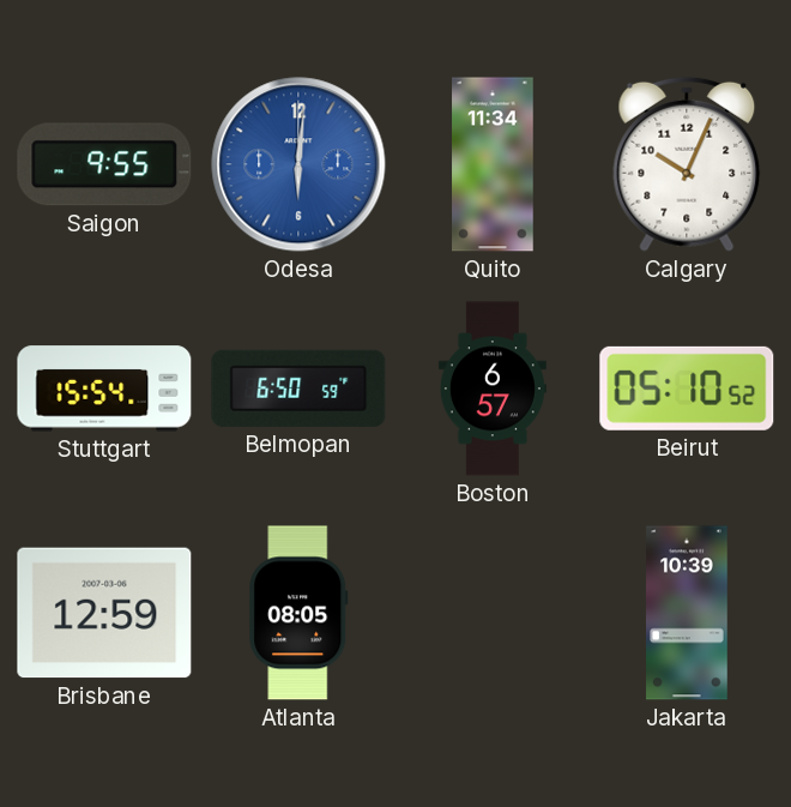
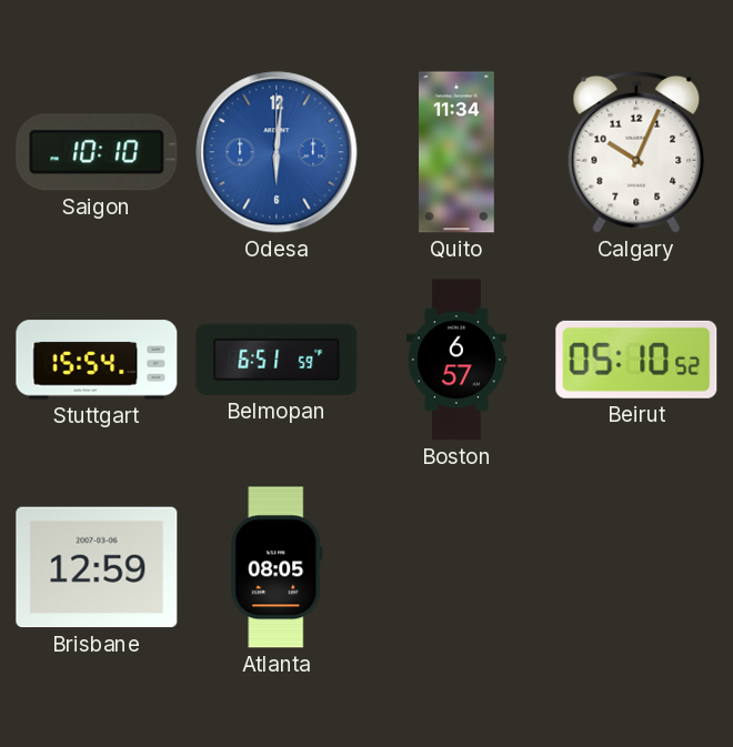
Saigon: 9:55 -> 10:10 (97, 152)
Belmopan: 6:50 -> 6:51 (277, 360)
Jakarta: 10:39 -> none (687, 613)
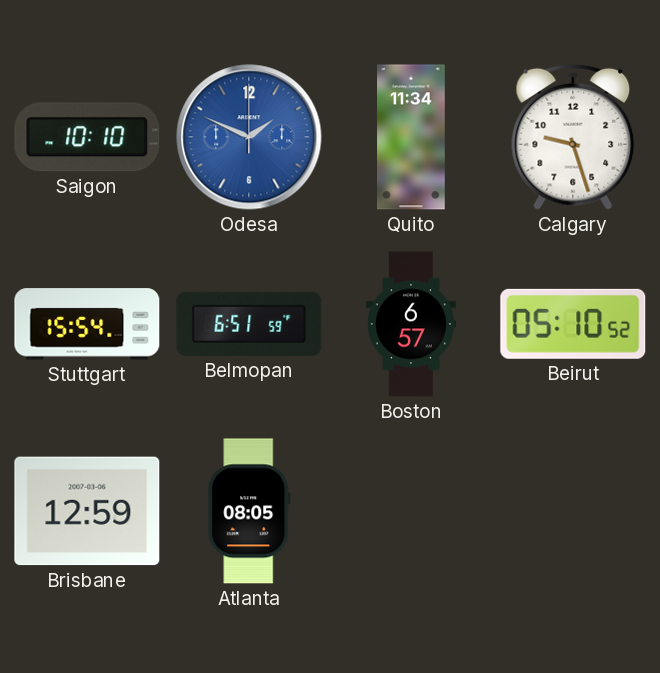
Odesa: 6:01 -> 1:49 (249, 137)
Calgary: 10:04 -> 9:27 (573, 137)
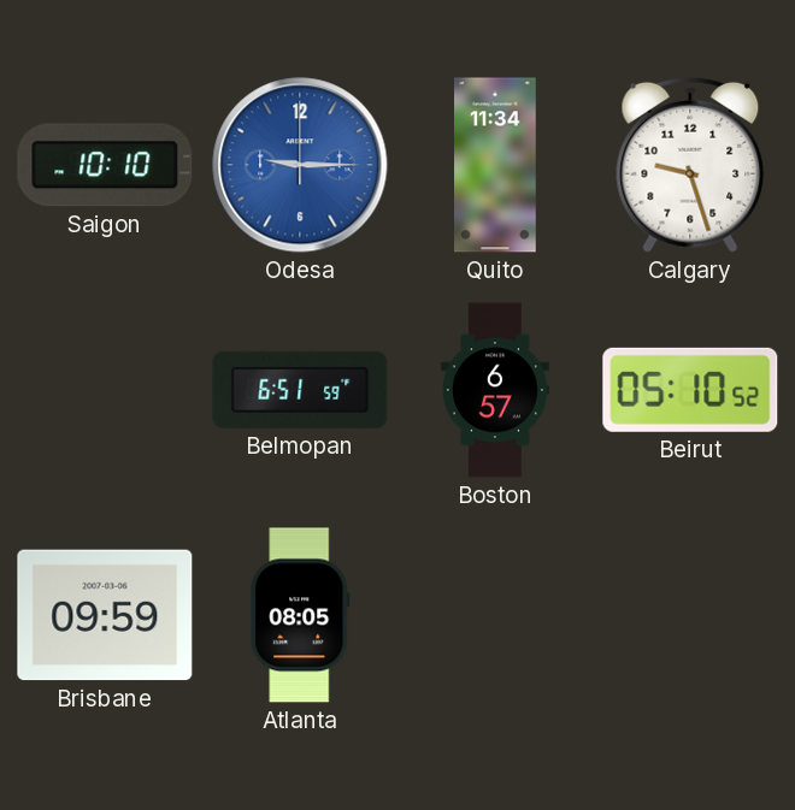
Odesa: 1:49 -> 9:15 (300, 165)
Stuttgart: 15:54 -> none (87, 324)
Brisbane: 12:59 -> 09:59 (105, 615)
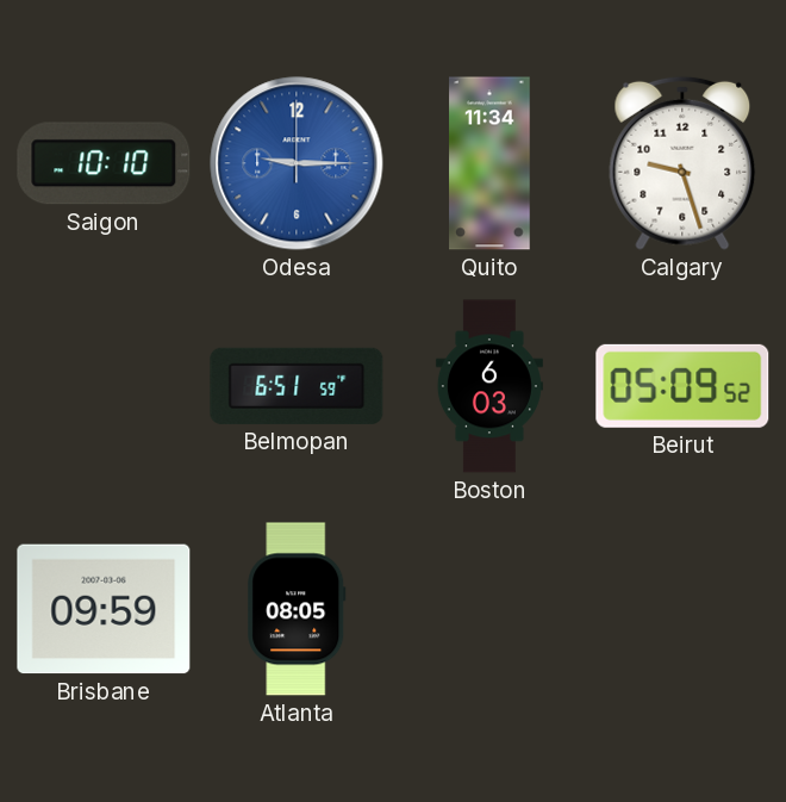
Boston: 6:57 -> 6:03 (489, 386)
Beirut: 05:10 -> 05:09 (682, 386)
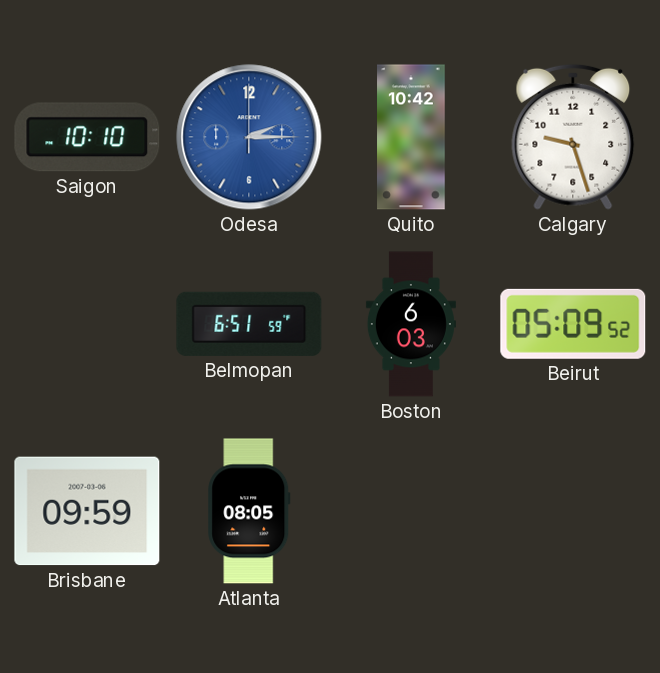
Odesa: 9:15 -> 2:15 (249, 137)
Quito: 11:34 -> 10:42 (411, 137)
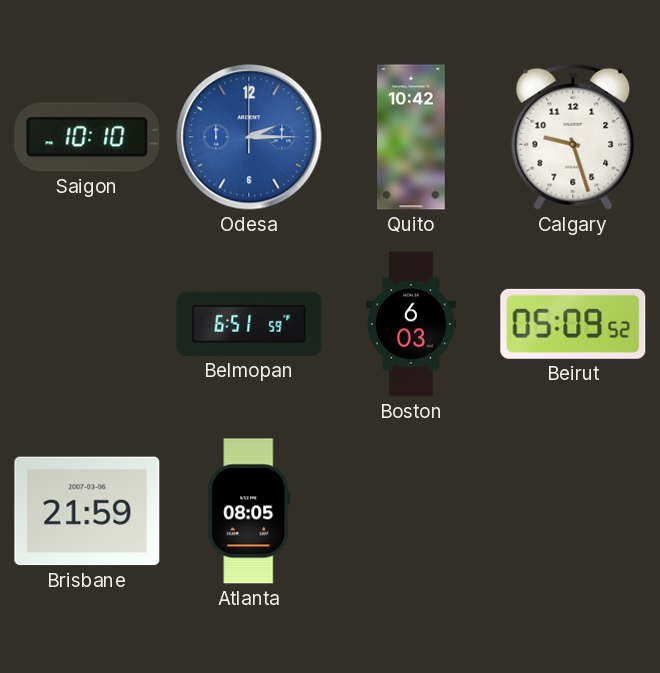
Brisbane: 09:59 -> 21:59 (87, 511)
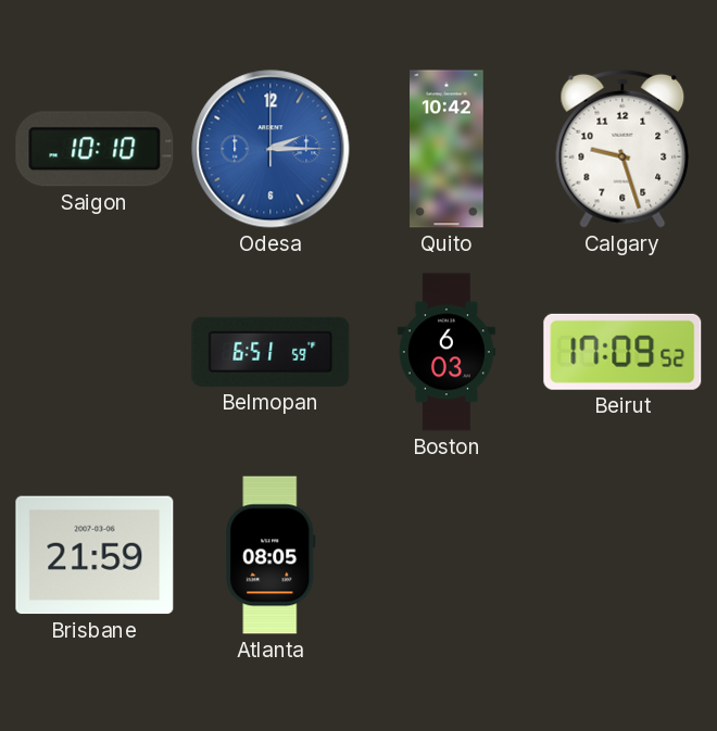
Beirut: 05:09 -> 17:09 (622, 352)
